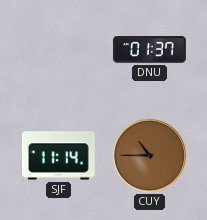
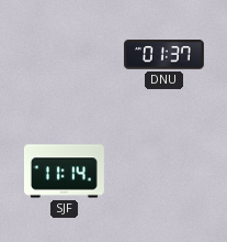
CUY: 10:45 -> none (149, 155)
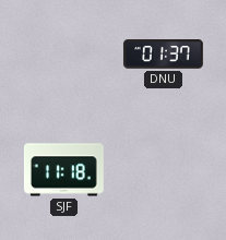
SJF: 11:14 -> 11:18 (63, 170)
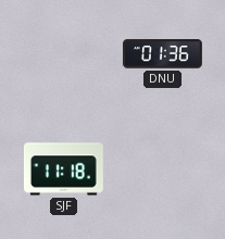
DNU: 01:37 -> 01:36 (162, 54)
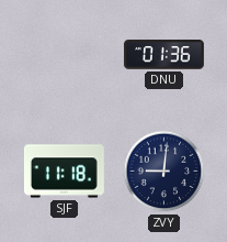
ZVY: none -> 9:01 (164, 172)
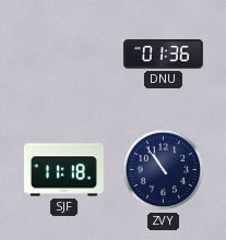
ZVY: 9:01 -> 10:54 (164, 170)
